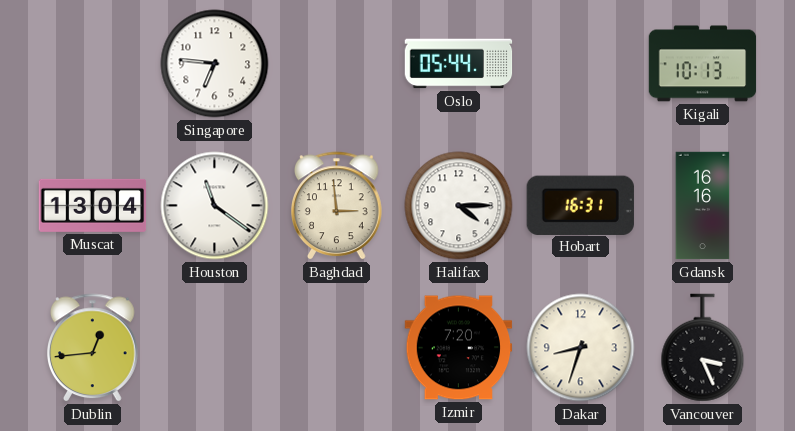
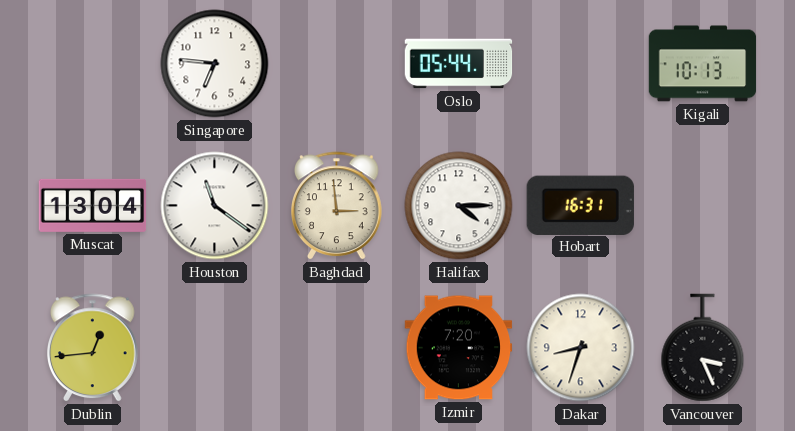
Gdansk: 16:16 -> none (703, 206)
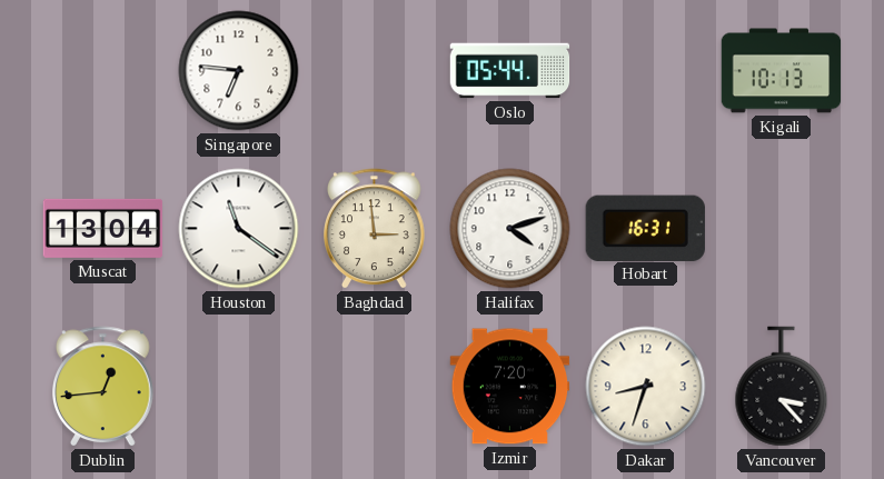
Halifax: 4:15 -> 4:12 (510, 229)
Vancouver: 3:26 -> 3:23 (782, 387)
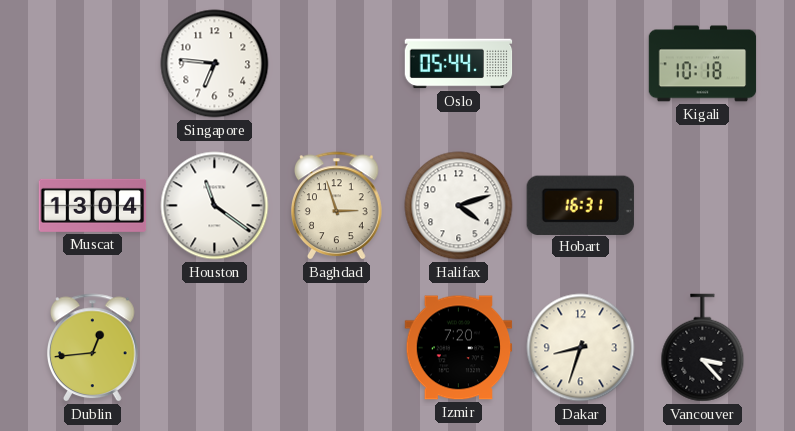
Kigali: 10:13 -> 10:18 (703, 64)
Baghdad: 2:59 -> 2:57 (337, 206)
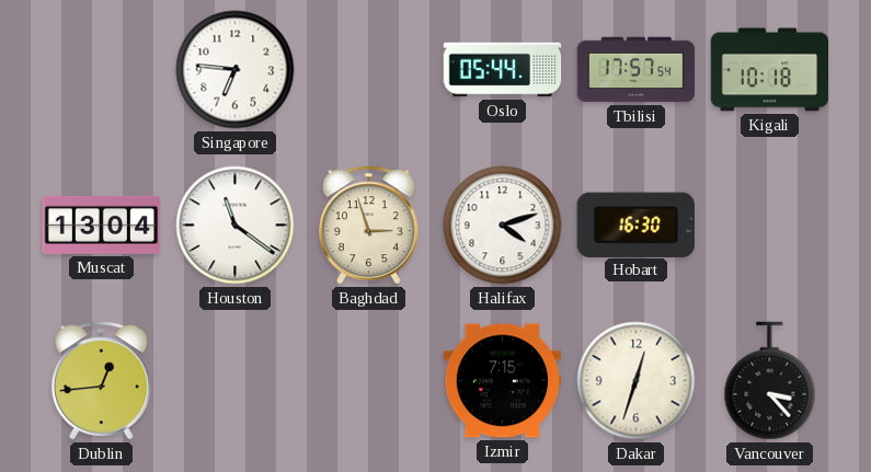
Tbilisi: none -> 17:57 (637, 70)
Hobart: 16:31 -> 16:30 (635, 225)
Izmir: 7:20 -> 7:15 (503, 381)
Dakar: 8:33 -> 12:33 (637, 381)
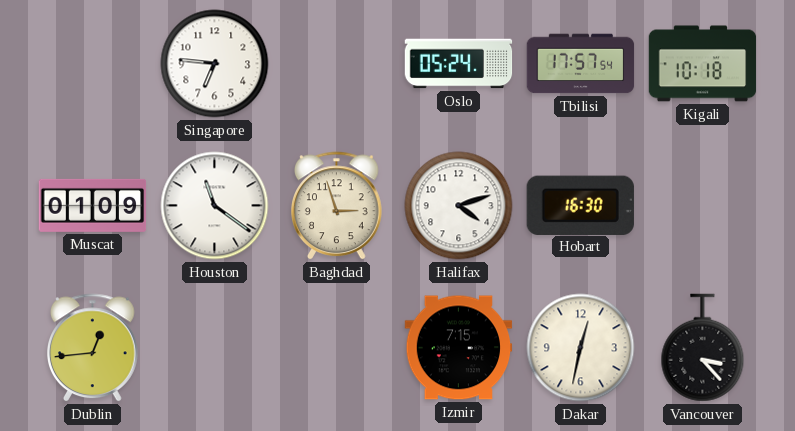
Oslo: 05:44 -> 05:24 (459, 64)
Muscat: 13:04 -> 01:09 (93, 205)
Dakar: 12:33 -> 12:32 (581, 348)
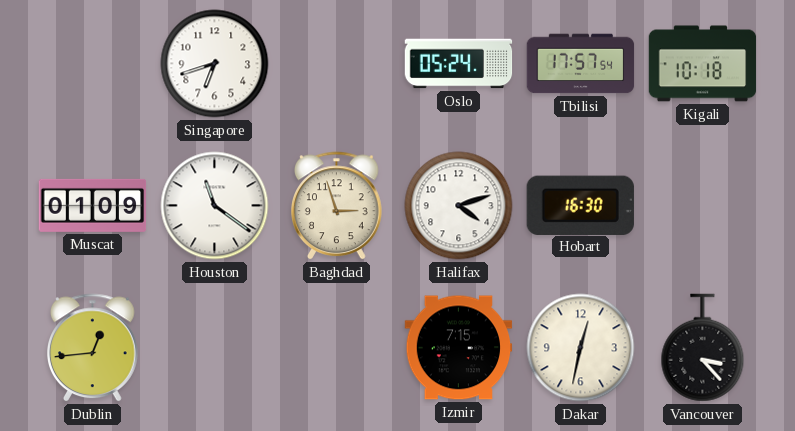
Singapore: 6:46 -> 6:42 (215, 64)
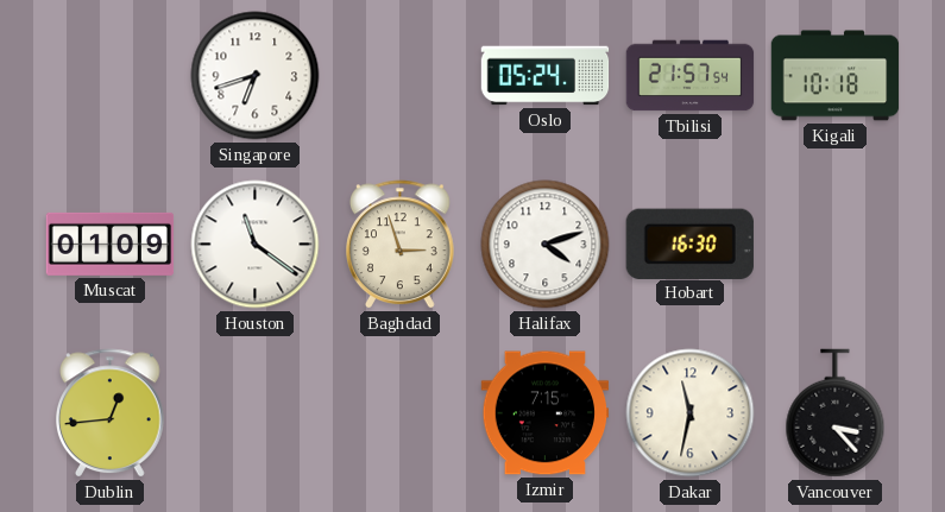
Tbilisi: 17:57 -> 21:57 (691, 76)
Dakar: 12:32 -> 11:32 (691, 413)
